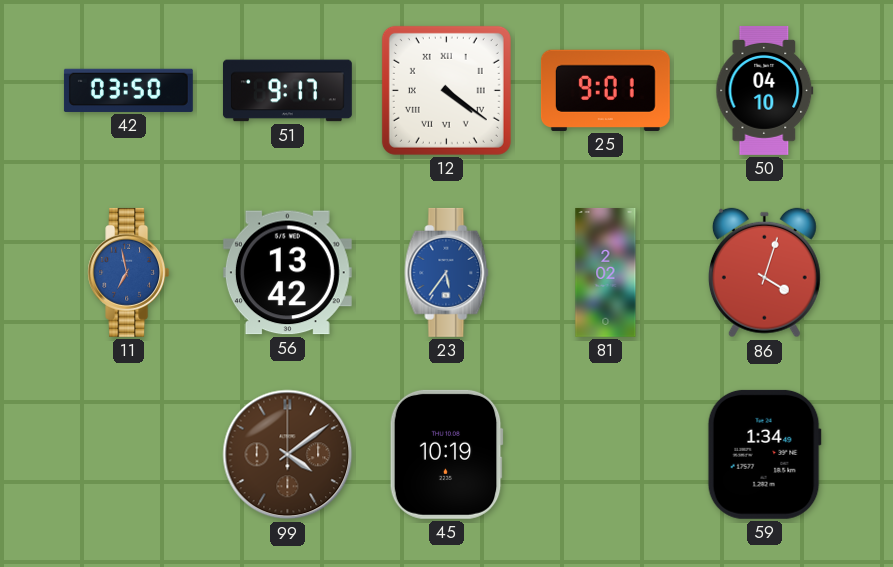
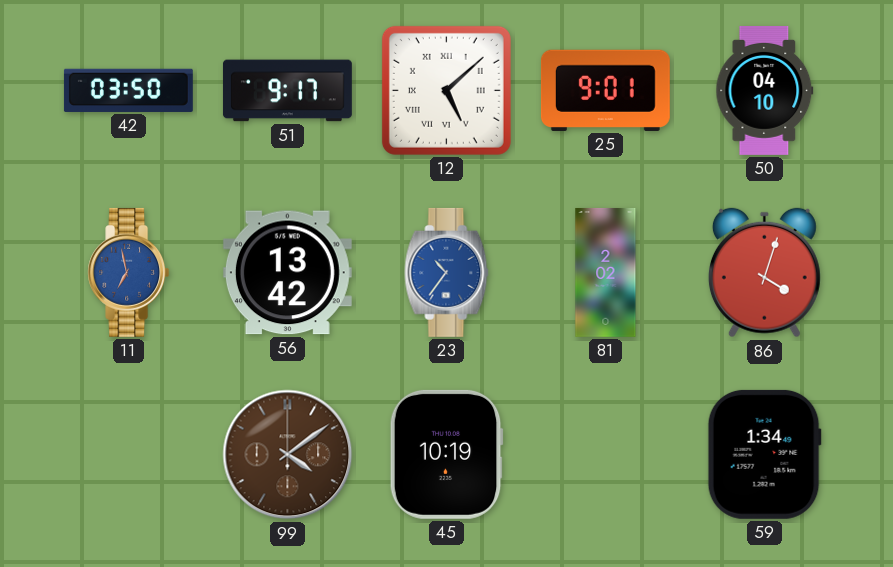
12: 4:21 -> 5:08 (446, 90)
23: 5:36 -> 10:36 (447, 272)
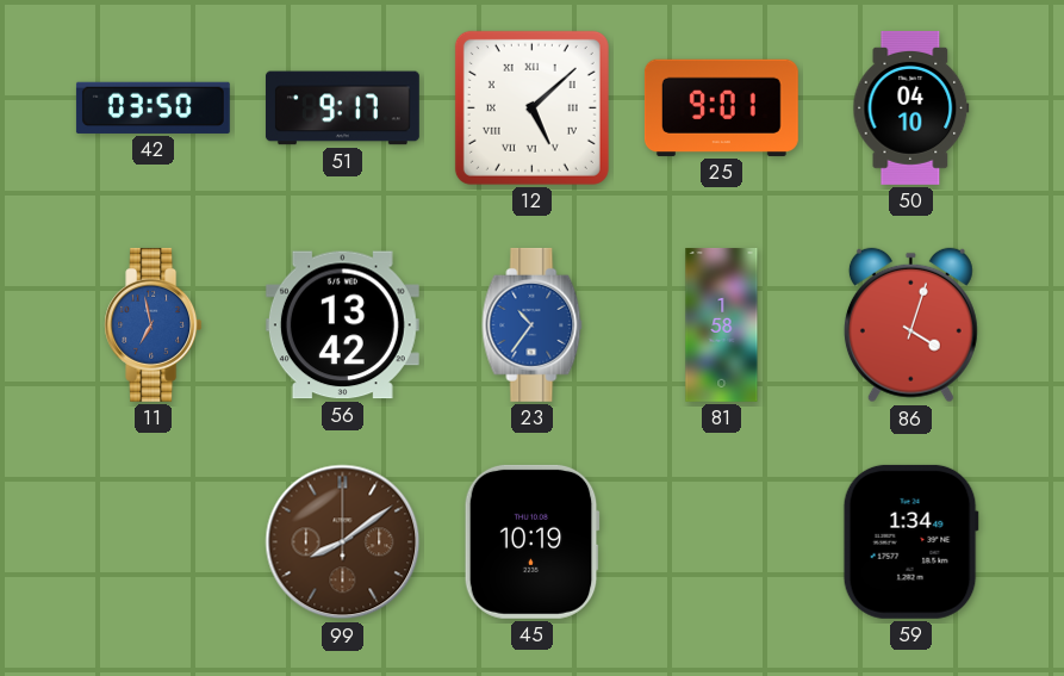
81: 2:02 -> 1:58 (722, 324)
99: 4:09 -> 8:09 (343, 542)
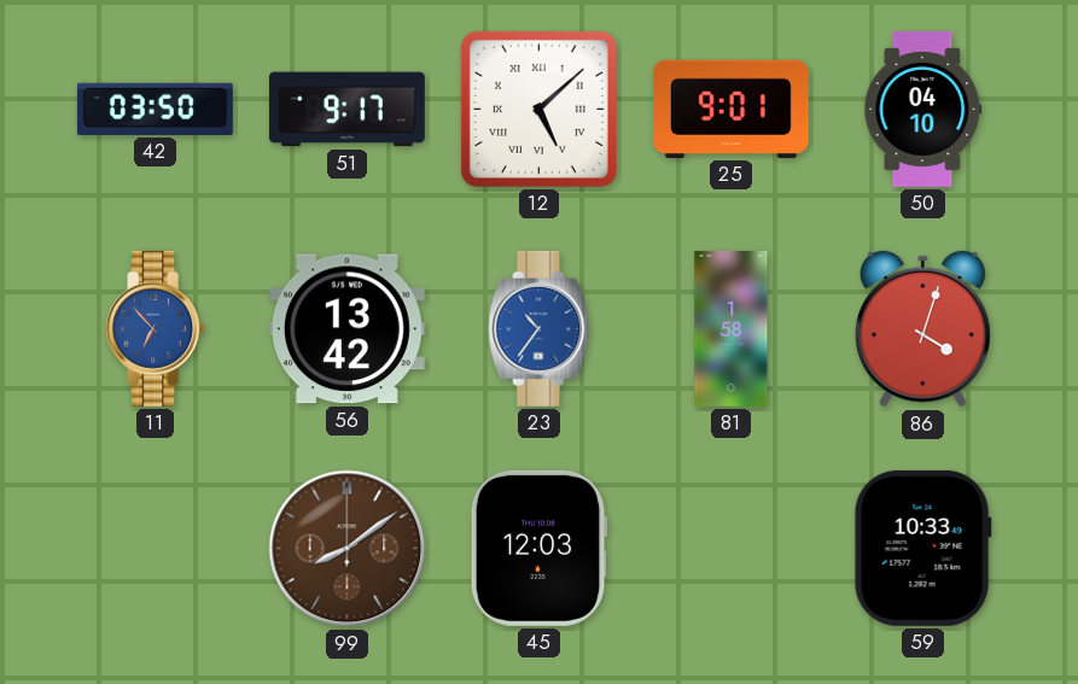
11: 6:58 -> 6:53 (156, 328)
45: 10:19 -> 12:03 (538, 548)
59: 1:34 -> 10:33 (922, 548)
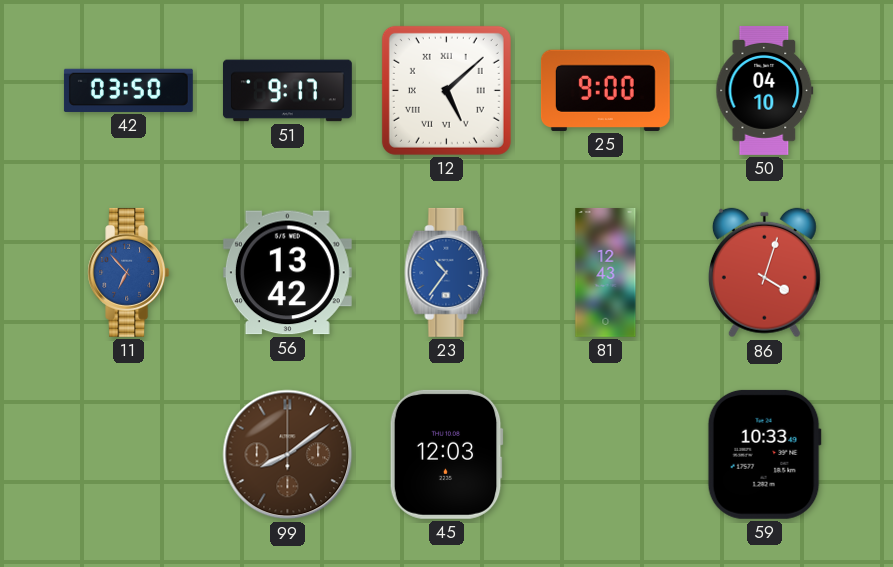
25: 9:01 -> 9:00 (605, 90)
81: 1:58 -> 12:43 (606, 272)
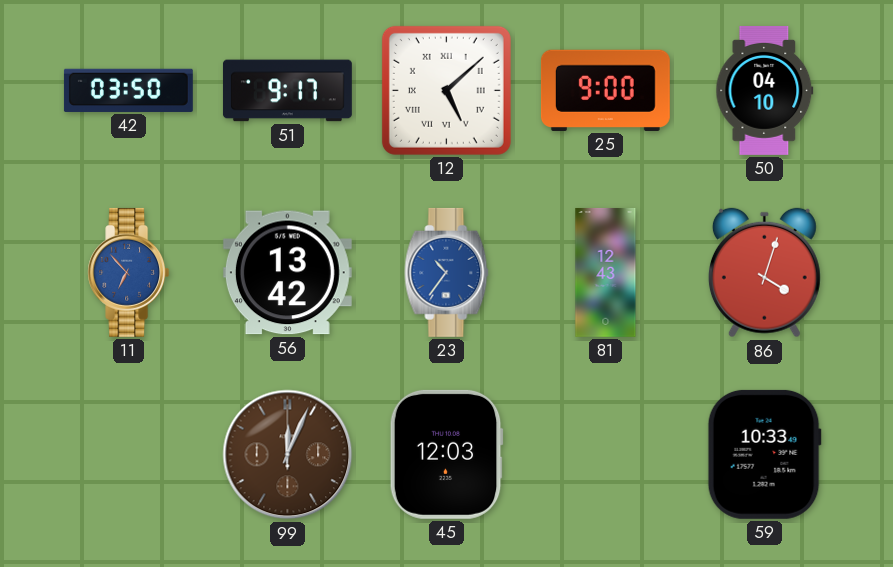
99: 8:09 -> 12:04 (288, 455)
